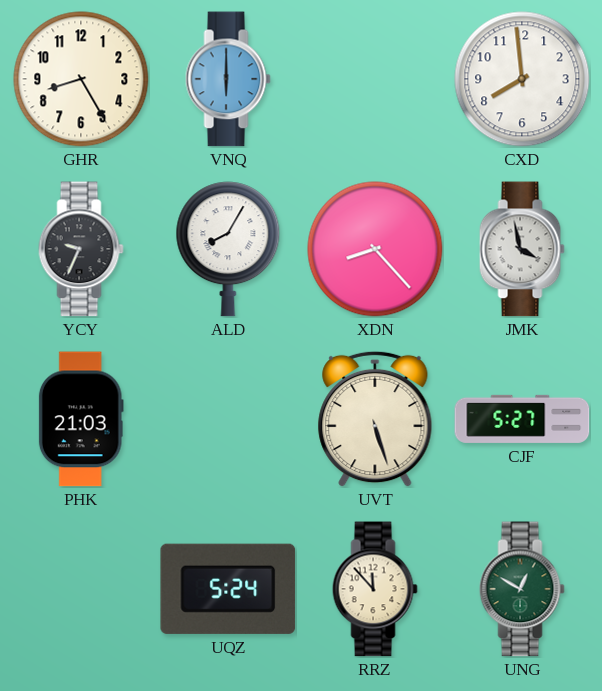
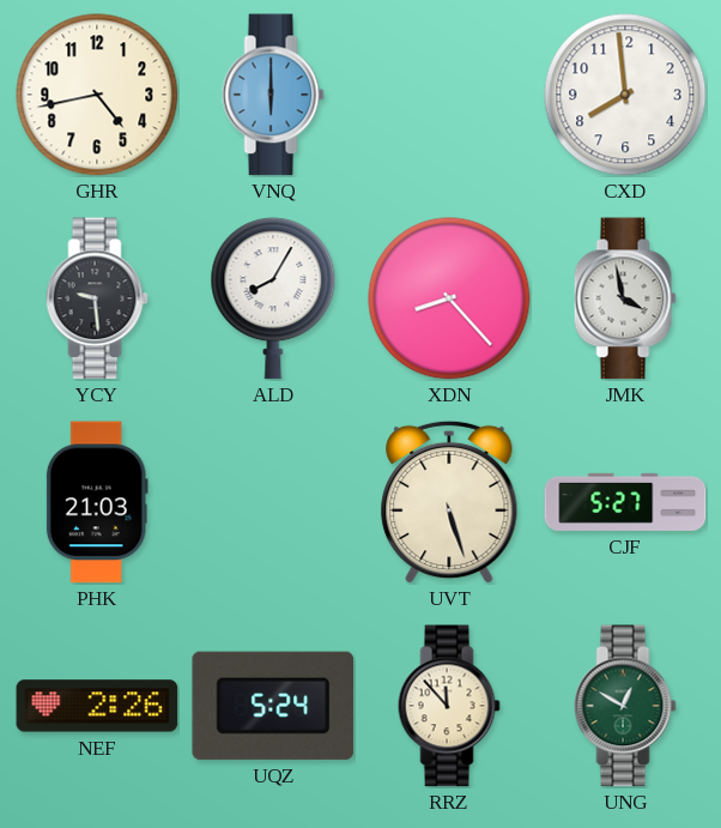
GHR: 8:25 -> 4:43 (97, 95)
YCY: 9:34 -> 9:29 (97, 298)
NEF: none -> 2:26 (97, 706)
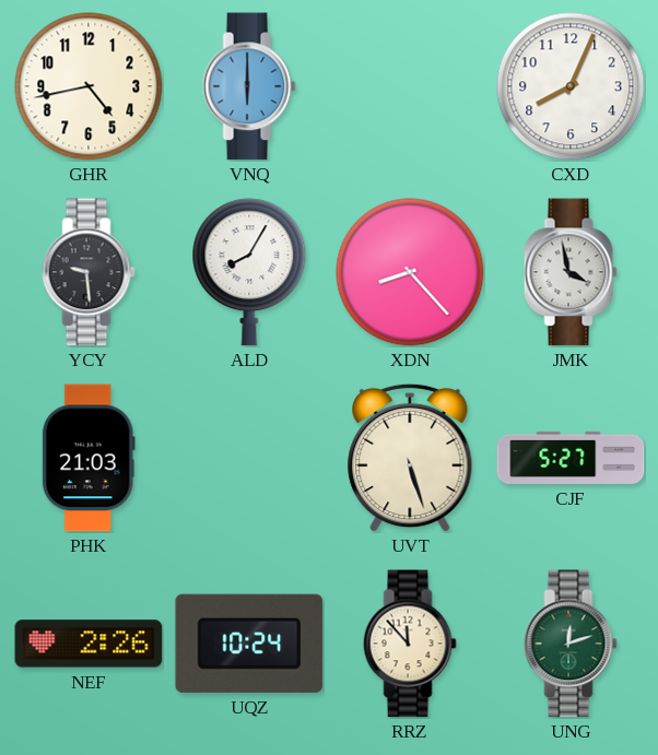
CXD: 7:59 -> 8:04 (571, 86)
UQZ: 5:24 -> 10:24 (249, 644)
UNG: 12:50 -> 12:12 (571, 644)
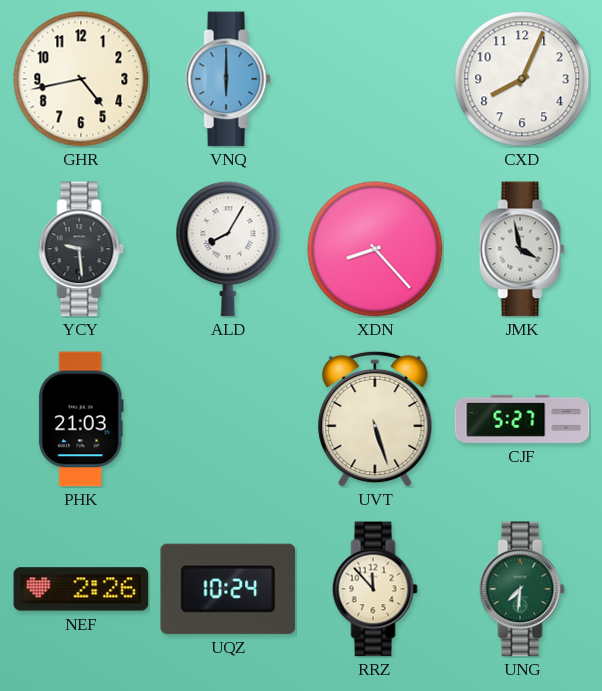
UNG: 12:12 -> 7:31 (522, 589)
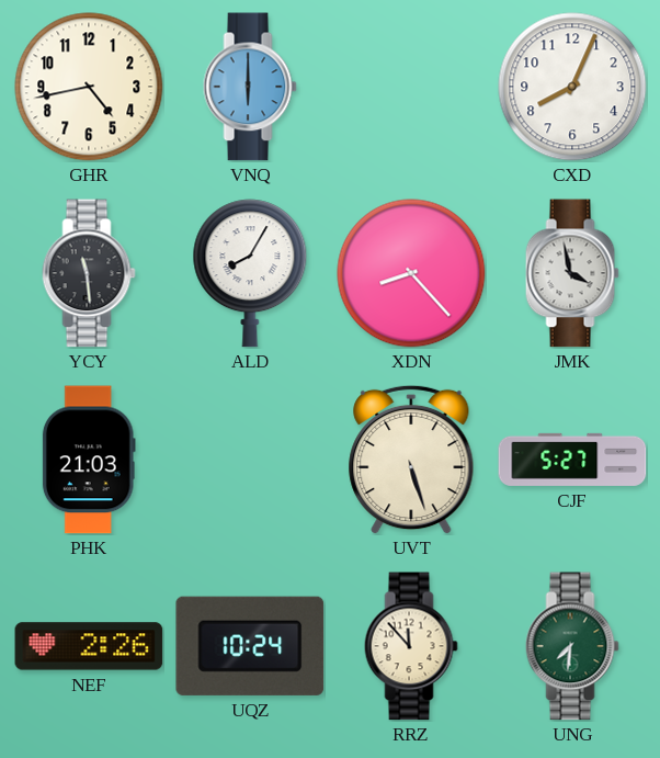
YCY: 9:29 -> 11:29 (89, 273)
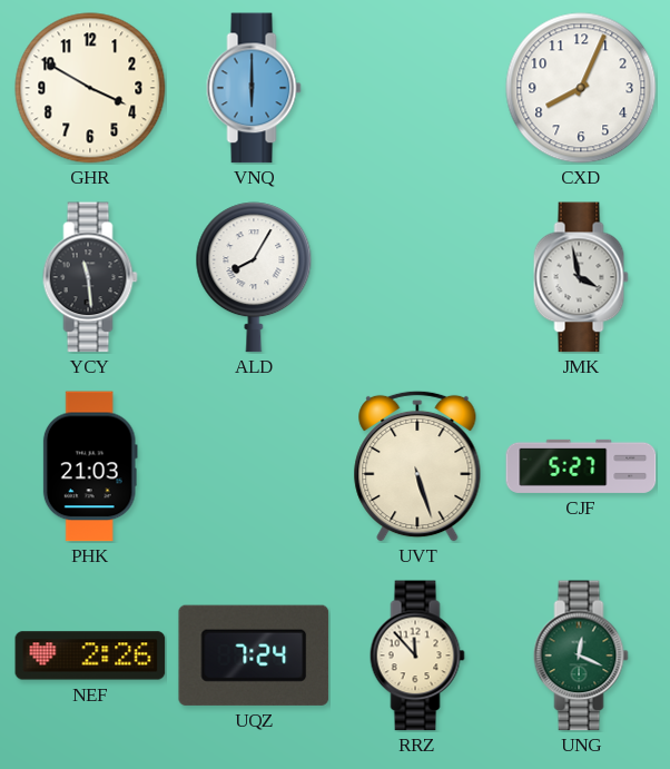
GHR: 4:43 -> 3:50 (90, 88)
XDN: 8:23 -> none (411, 273)
UQZ: 10:24 -> 7:24 (254, 655)
UNG: 7:31 -> 12:19 (581, 655)
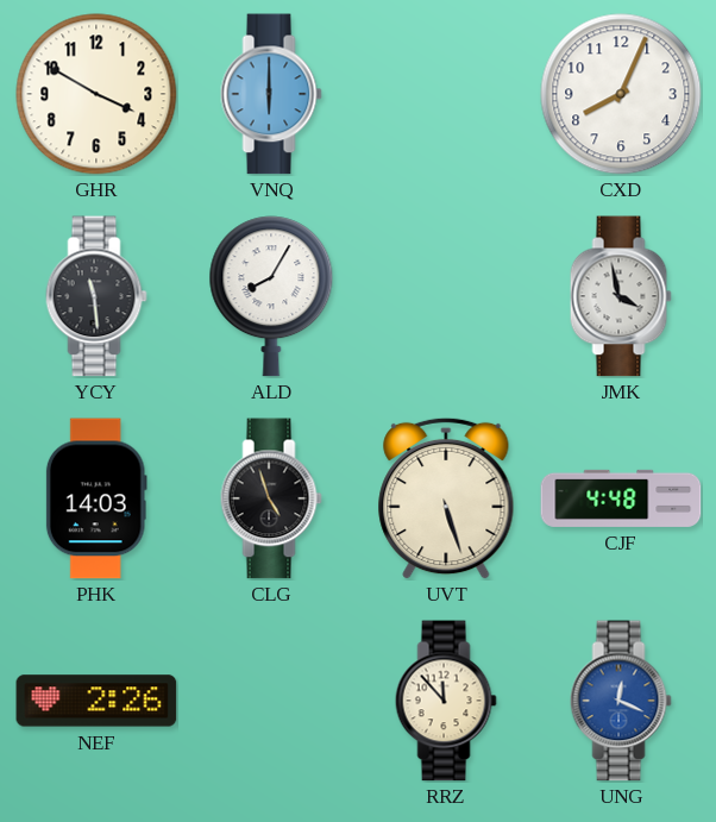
PHK: 21:03 -> 14:03 (96, 498)
CLG: none -> 4:57 (271, 498)
CJF: 5:27 -> 4:48 (621, 498)
UQZ: 7:24 -> none (254, 655)
UNG dial: green -> blue (621, 701)
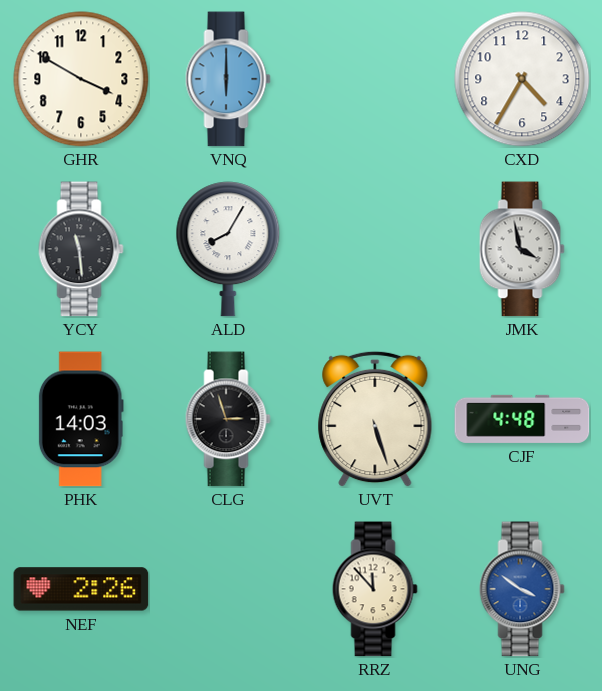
CXD: 8:04 -> 4:35 (522, 79)
CLG: 4:57 -> 2:57 (228, 419)
UNG: 12:19 -> 3:51 (522, 589)
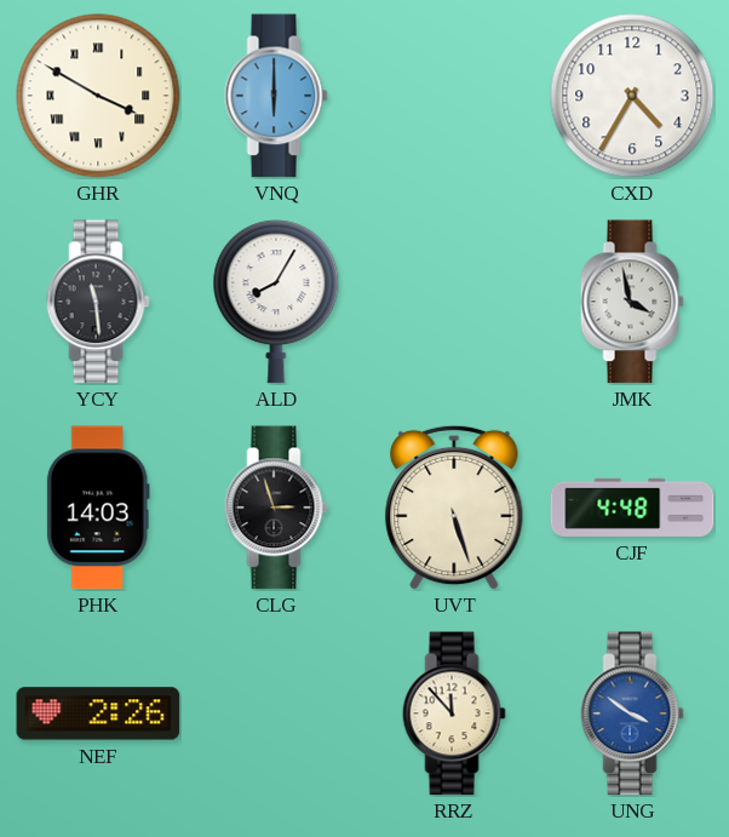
GHR numerals: Arabic -> Roman (98, 96)
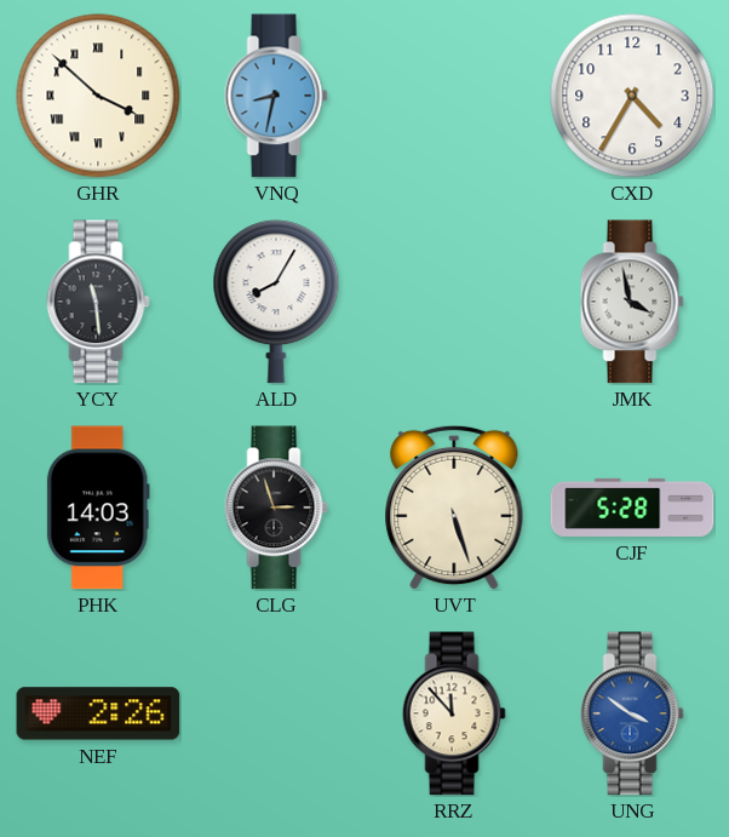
GHR: 3:50 -> 3:52 (98, 96)
VNQ: 6:00 -> 8:32 (276, 96)
CJF: 4:48 -> 5:28 (632, 508)
